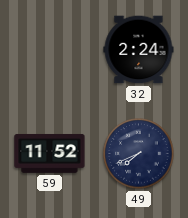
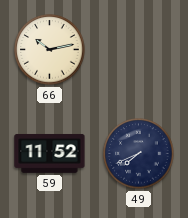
66: none -> 10:13 (50, 50)
32: 2:24 -> none (139, 50)
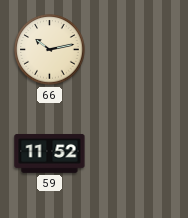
49: 7:41 -> none (139, 154)
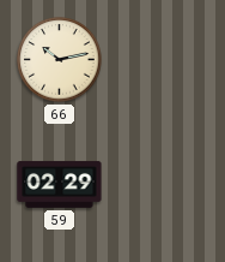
59: 11:52 -> 02:29 (60, 185)
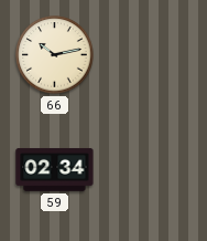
59: 02:29 -> 02:34 (55, 170)
